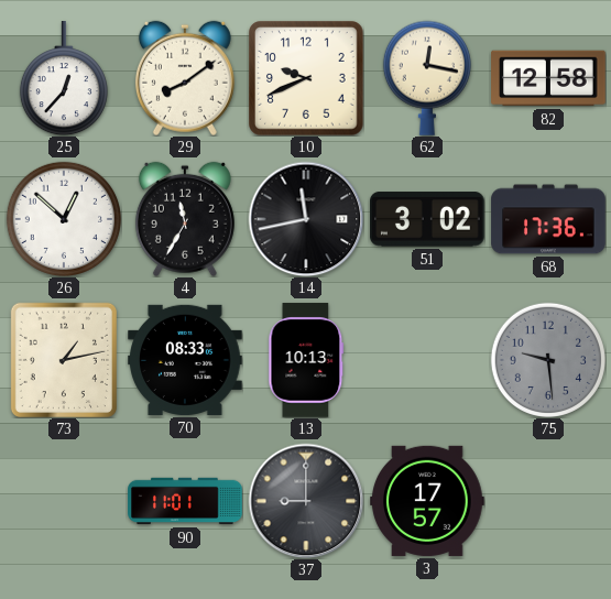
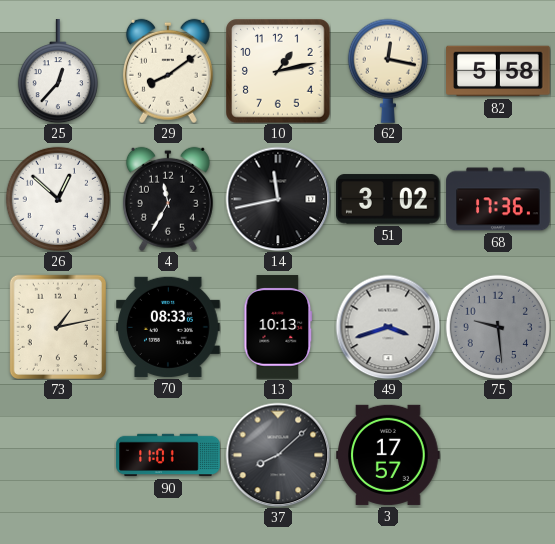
10: 9:41 -> 1:13 (278, 71)
82: 12:58 -> 5:58 (498, 71)
49: none -> 3:42 (388, 327)
37: 9:00 -> 8:08 (278, 455)
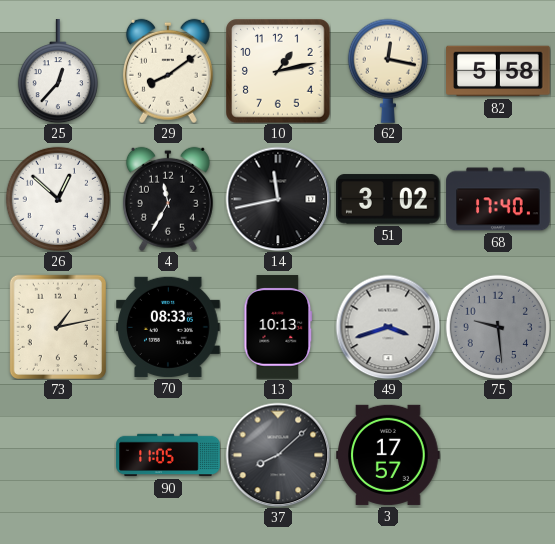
68: 17:36 -> 17:40 (498, 199)
90: 11:01 -> 11:05 (168, 455)
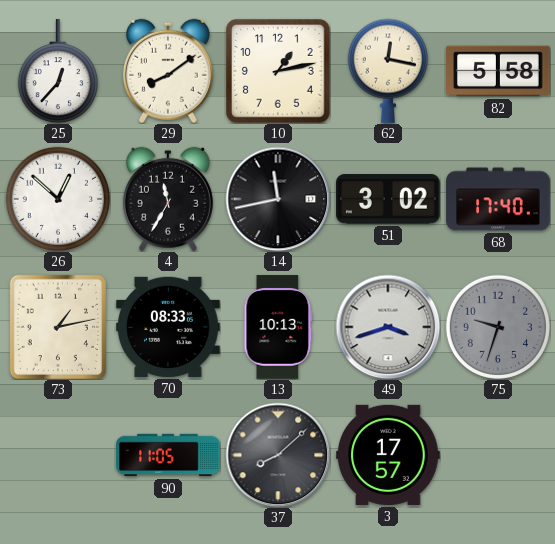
75: 9:29 -> 9:33 (498, 327)
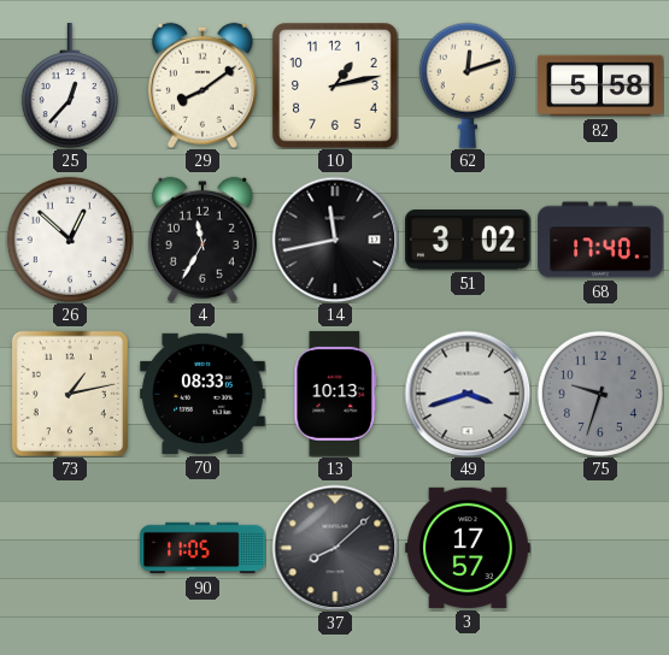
62: 12:17 -> 12:12 (468, 85)
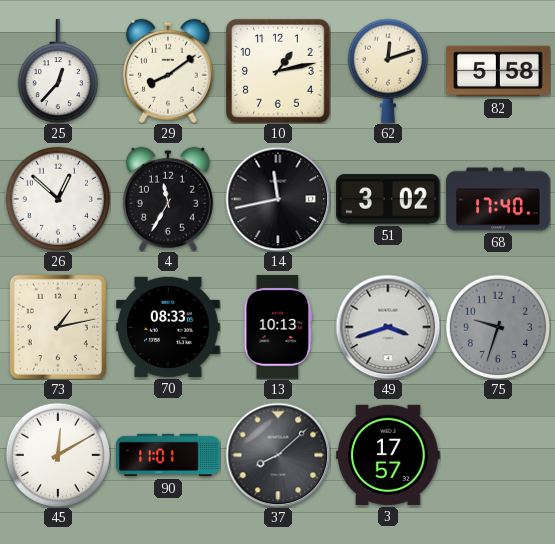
45: none -> 12:10 (58, 455)
90: 11:05 -> 11:01 (168, 455)
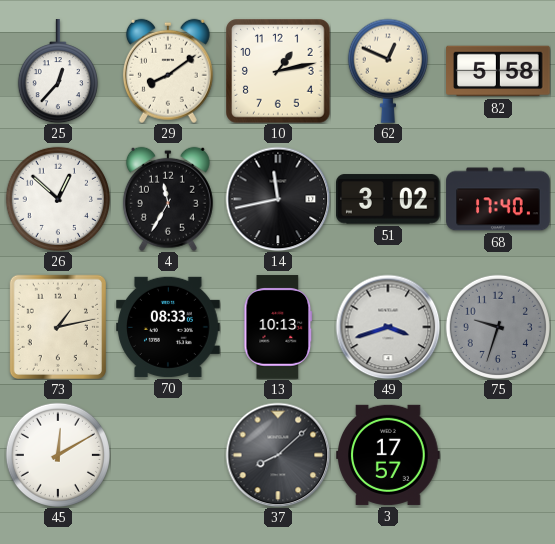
62: 12:12 -> 12:49 (388, 71)
90: 11:01 -> none (168, 455)
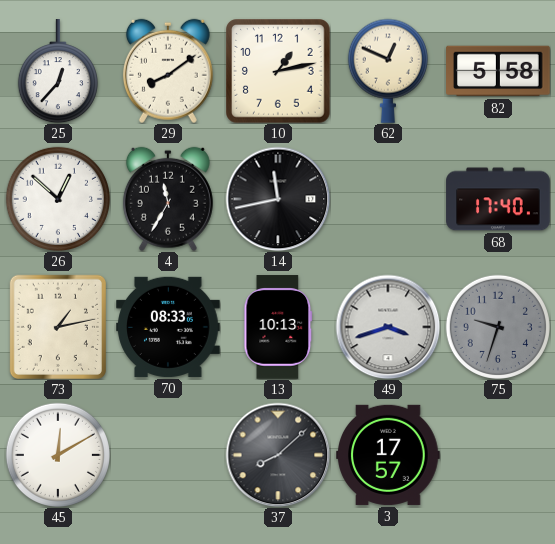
51: 3:02 -> none (389, 199)
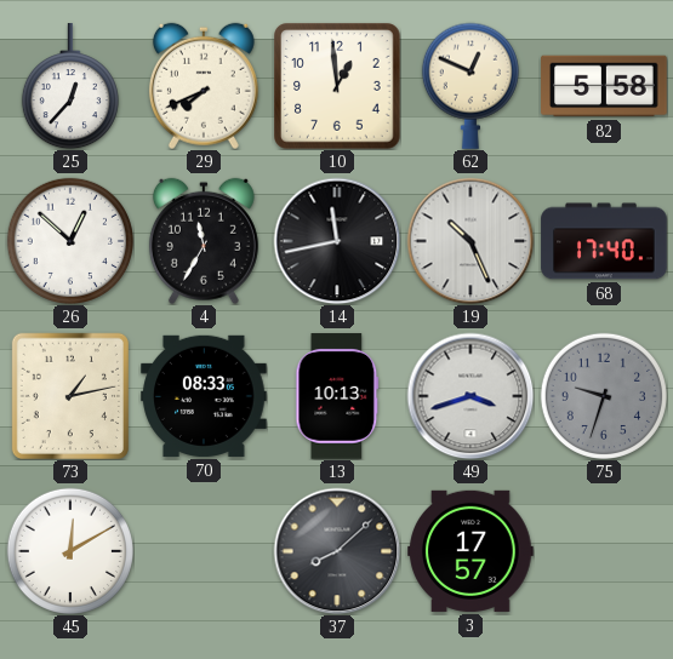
29: 8:09 -> 7:41 (204, 86)
10: 1:13 -> 12:59 (337, 86)
19: none -> 10:26 (470, 241)
